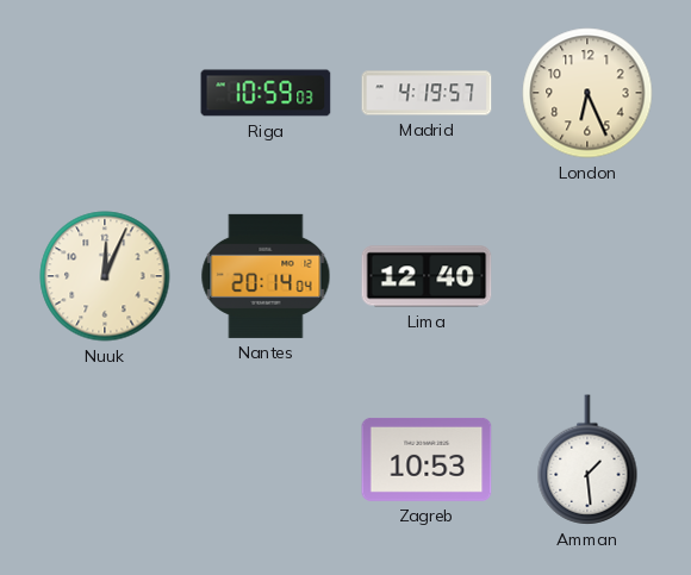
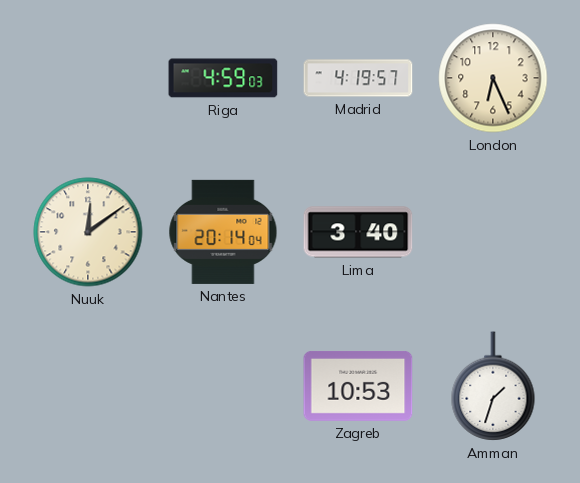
Riga: 10:59 -> 4:59 (223, 78)
Nuuk: 12:04 -> 12:09 (88, 232)
Lima: 12:40 -> 3:40 (358, 232)
Amman: 1:29 -> 1:33 (493, 386)
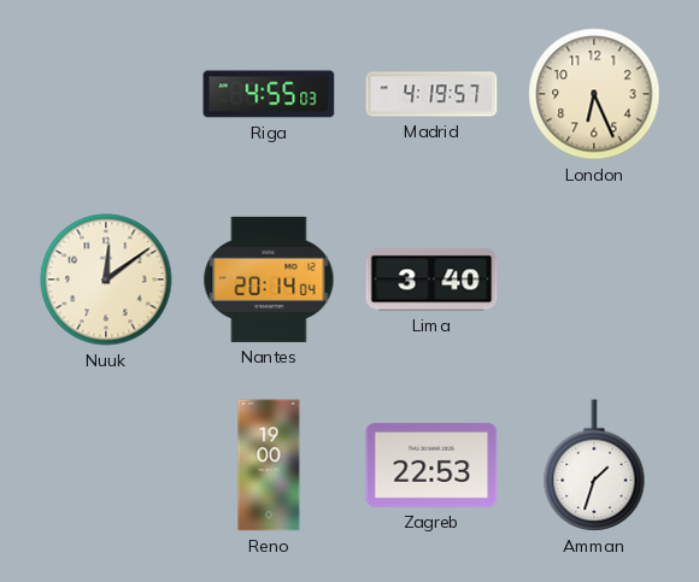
Riga: 4:59 -> 4:55 (269, 94)
Reno: none -> 19:00 (269, 465)
Zagreb: 10:53 -> 22:53 (431, 465)
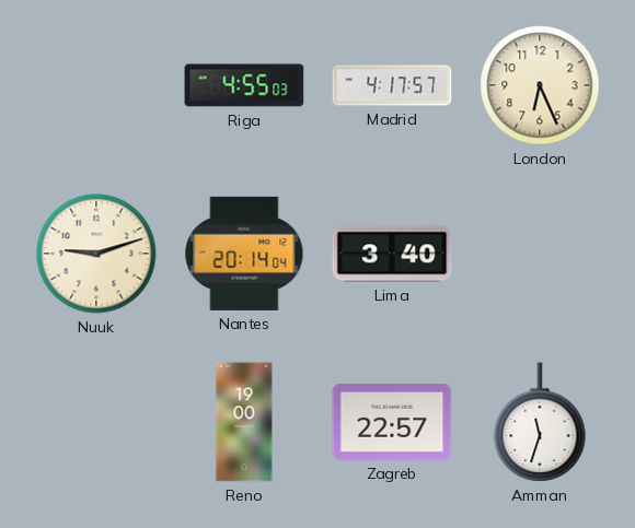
Madrid: 4:19 -> 4:17 (392, 85)
Nuuk: 12:09 -> 9:12 (96, 254)
Zagreb: 22:53 -> 22:57 (392, 422)
Amman: 1:33 -> 11:33 (540, 422)
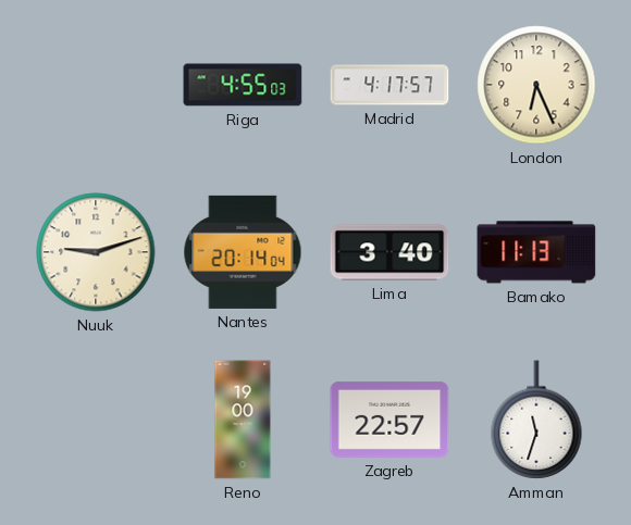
Bamako: none -> 11:13 (536, 252)
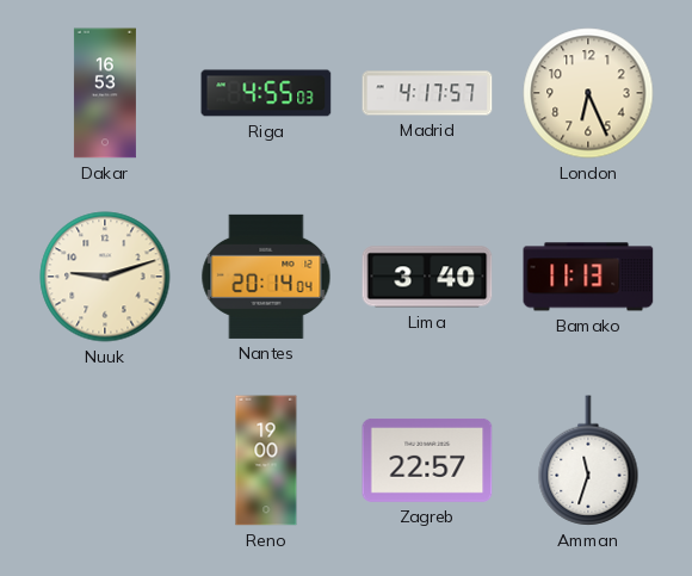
Dakar: none -> 16:53 (105, 93)
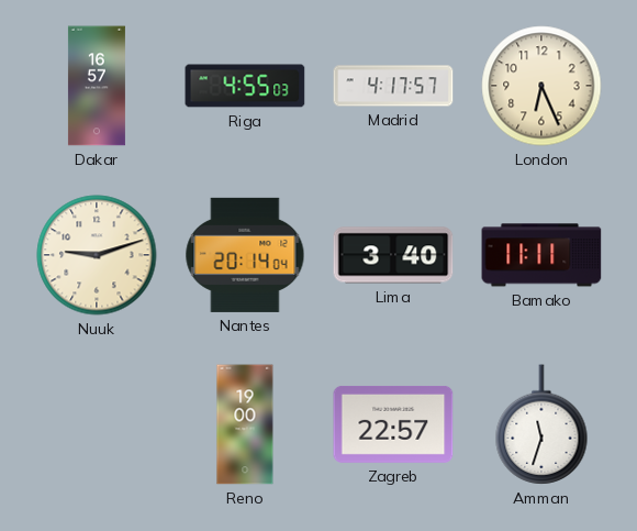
Dakar: 16:53 -> 16:57 (97, 86)
Bamako: 11:13 -> 11:11 (541, 255)
